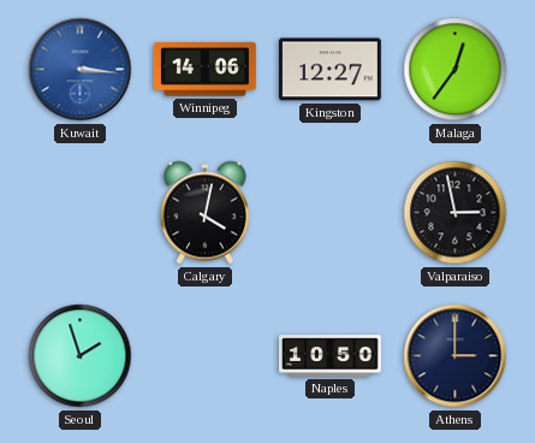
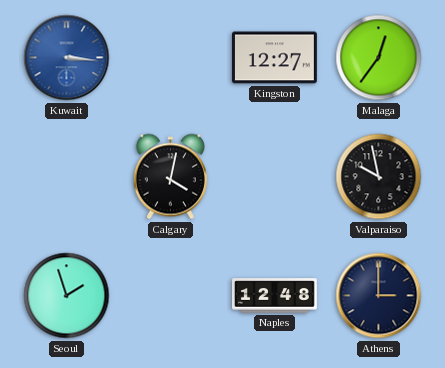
Winnipeg: 14:06 -> none (204, 70)
Valparaiso: 2:58 -> 9:58 (379, 177)
Naples: 10:50 -> 12:48 (275, 296)
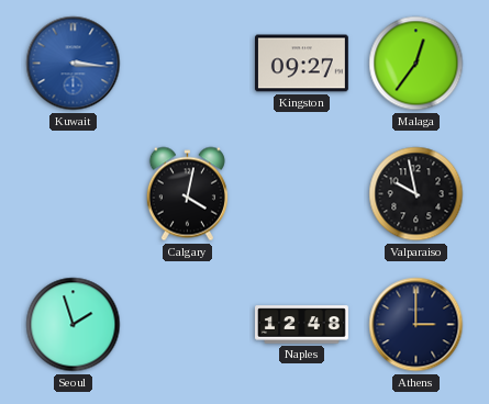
Kingston: 12:27 -> 09:27 (301, 64)
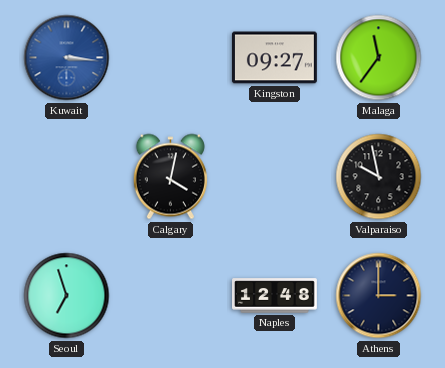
Malaga: 12:36 -> 11:36 (379, 58)
Seoul: 1:57 -> 6:57 (67, 296)
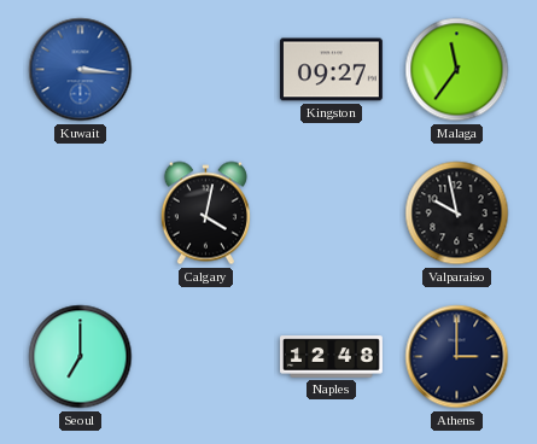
Seoul: 6:57 -> 7:00 (81, 357)
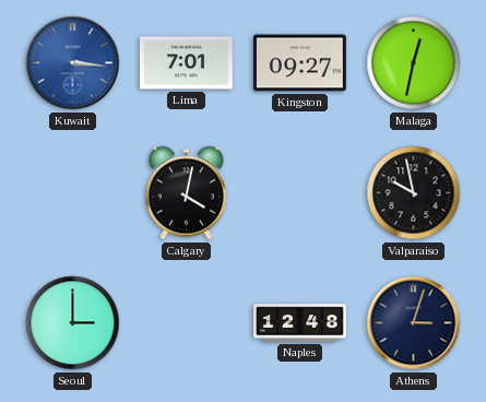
Lima: none -> 7:01 (186, 63)
Malaga: 11:36 -> 12:32 (414, 63)
Seoul: 7:00 -> 3:00 (73, 323)
Athens: 3:00 -> 3:03 (414, 323)
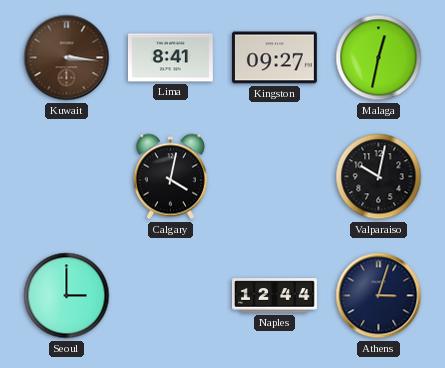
Kuwait dial: blue -> brown (67, 58)
Lima: 7:01 -> 8:41 (170, 58)
Valparaiso: 9:58 -> 10:02 (379, 177)
Naples: 12:48 -> 12:44 (275, 296)
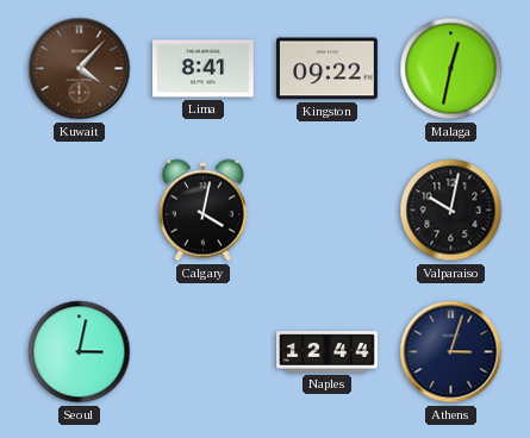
Kuwait: 3:16 -> 4:07 (80, 69)
Kingston: 09:27 -> 09:22 (326, 69)
Seoul: 3:00 -> 3:02 (80, 352)
